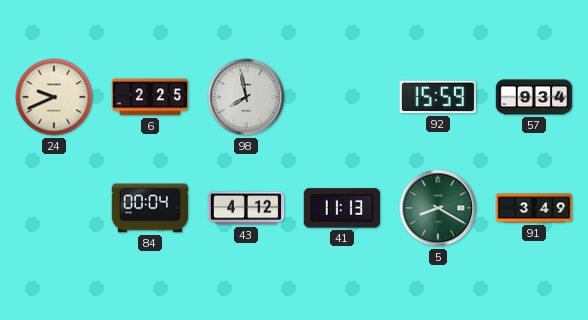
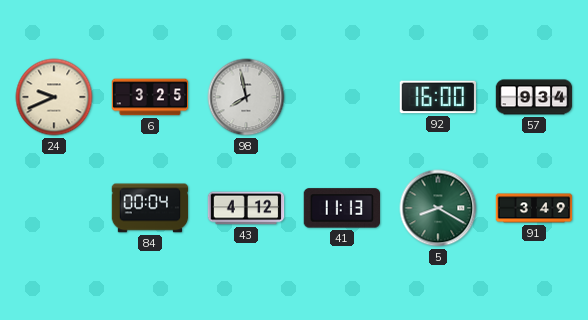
6: 2:25 -> 3:25 (150, 97)
92: 15:59 -> 16:00 (437, 97)
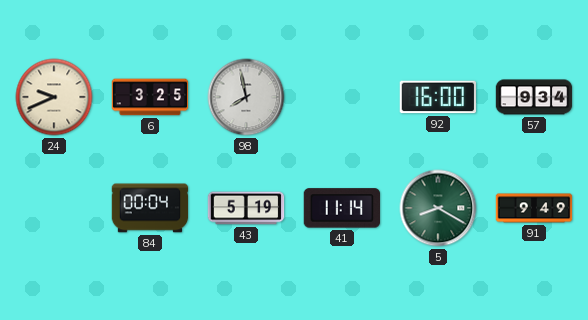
43: 4:12 -> 5:19 (246, 208)
41: 11:13 -> 11:14 (341, 208)
91: 3:49 -> 9:49 (534, 208)
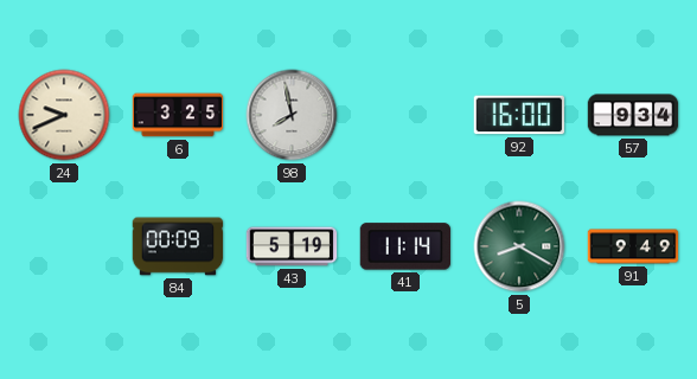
84: 00:04 -> 00:09 (178, 246)
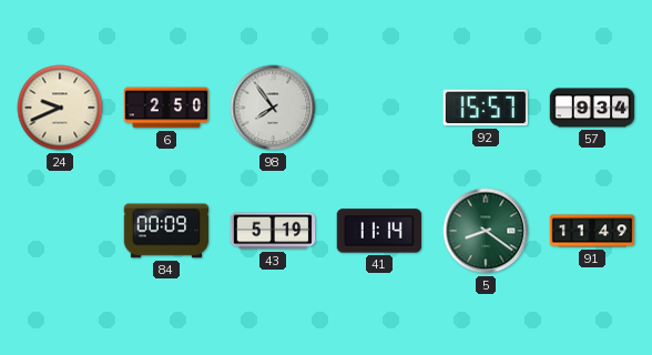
6: 3:25 -> 2:50 (166, 108)
98: 7:58 -> 7:54 (273, 108)
92: 16:00 -> 15:57 (485, 108)
5: 8:20 -> 8:21 (486, 231)
91: 9:49 -> 11:49 (592, 231)
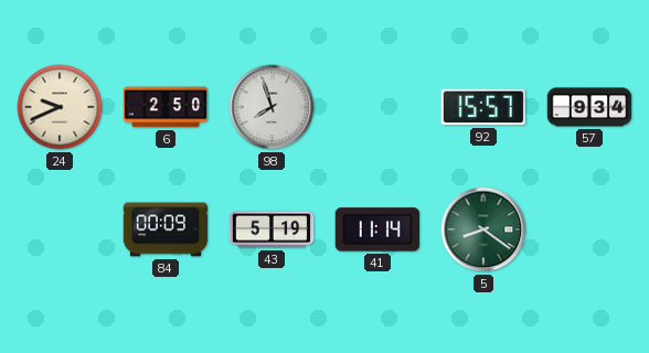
98: 7:54 -> 7:57 (272, 107)
91: 11:49 -> none (592, 231)
